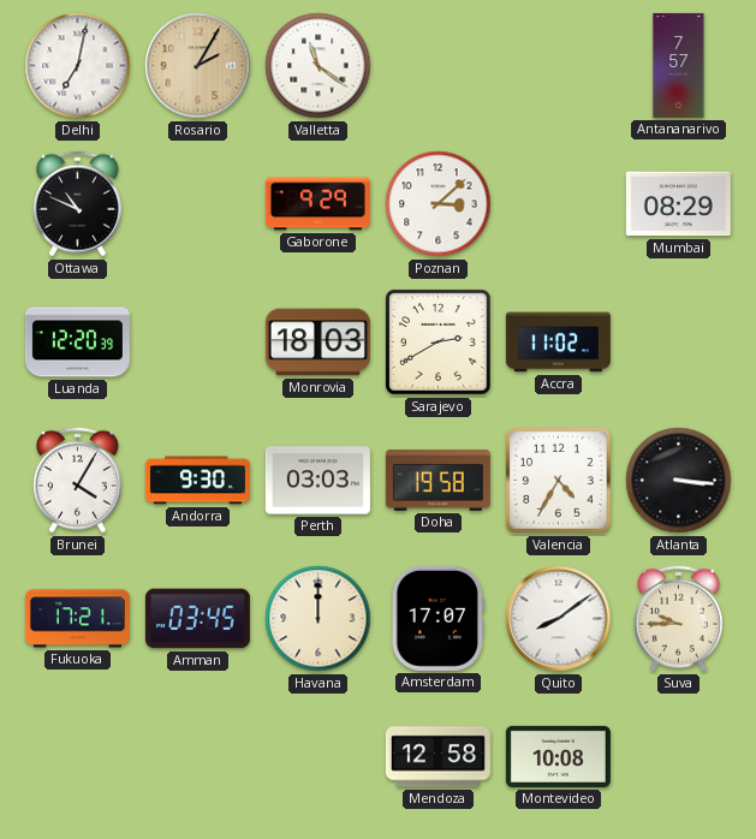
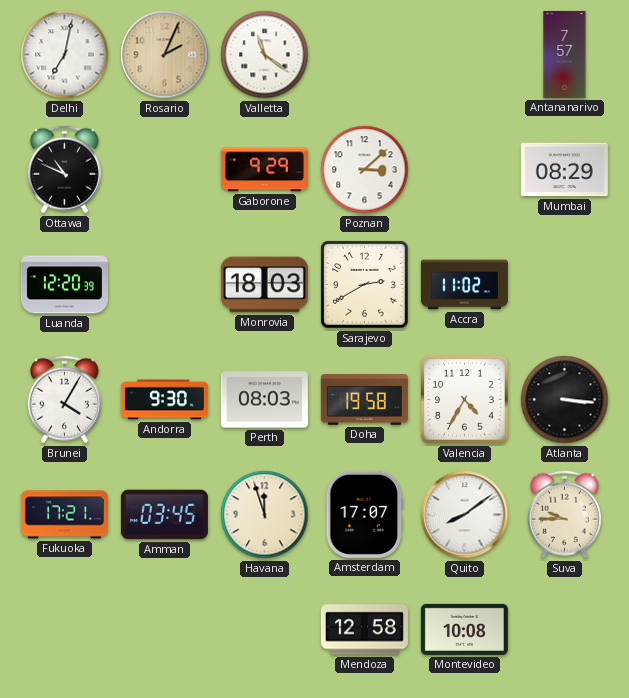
Rosario: 2:05 -> 2:04 (165, 55)
Perth: 03:03 -> 08:03 (264, 400)
Havana: 12:00 -> 11:57 (265, 515)
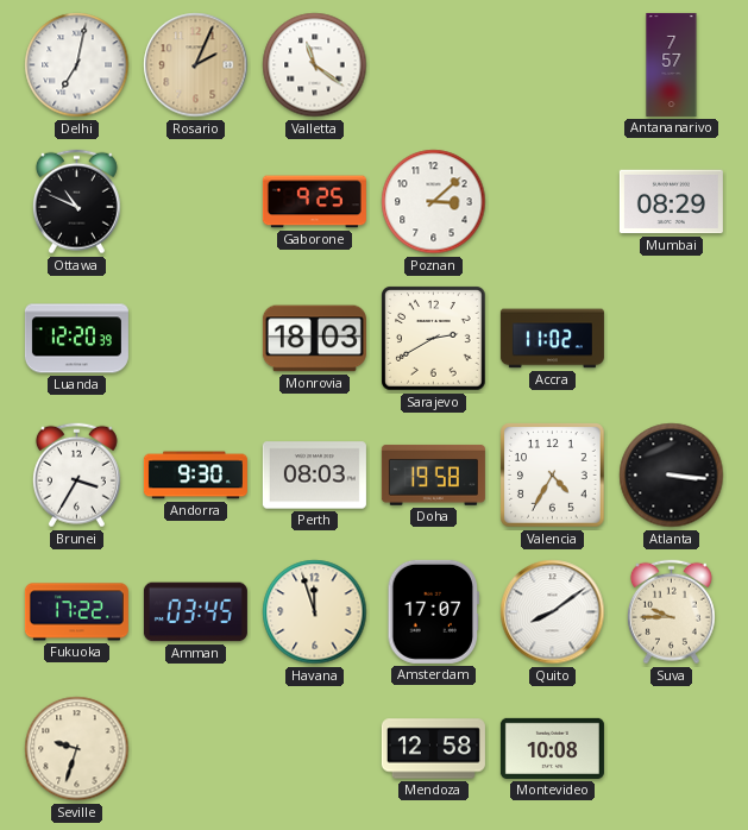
Gaborone: 9:29 -> 9:25 (314, 202)
Brunei: 4:05 -> 3:35 (76, 476)
Fukuoka: 17:21 -> 17:22 (76, 612)
Seville: none -> 9:33 (77, 749)
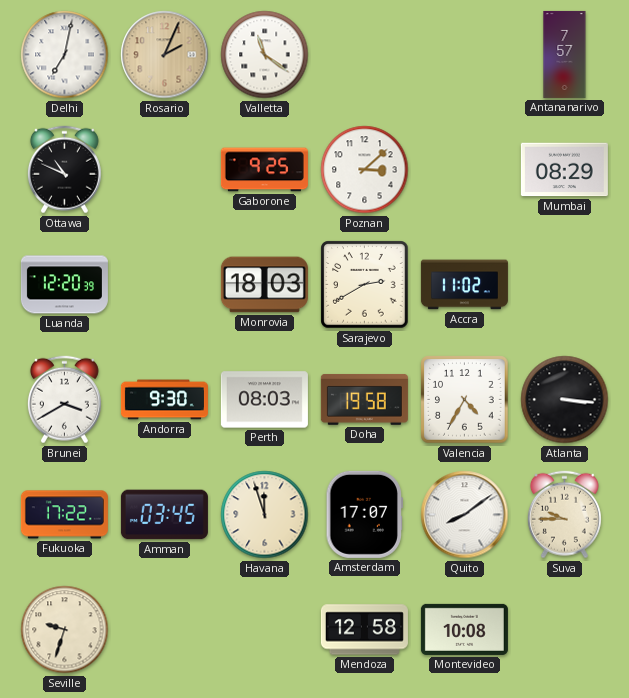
Brunei: 3:35 -> 3:40 (64, 400)
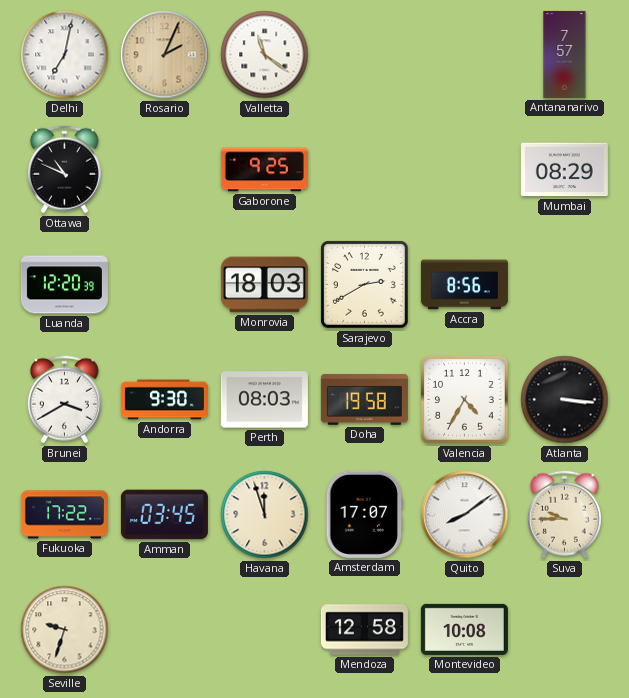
Poznan: 3:08 -> none (365, 170)
Accra: 11:02 -> 8:56 (464, 285)
